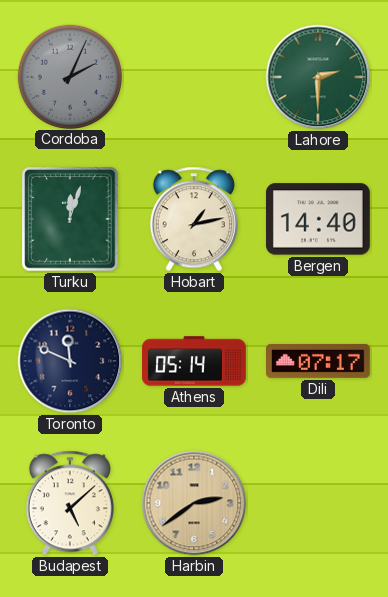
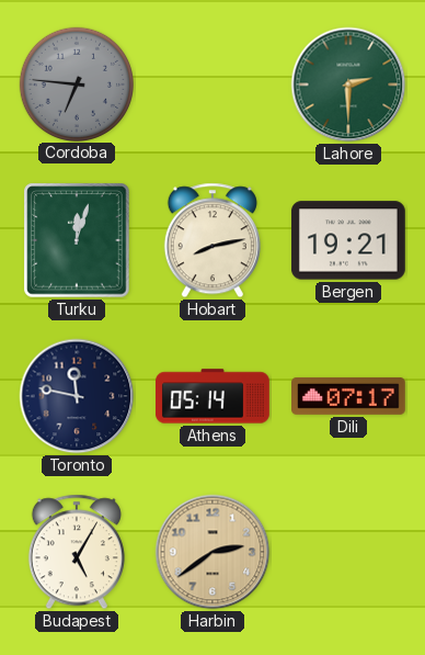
Cordoba: 2:04 -> 6:46 (76, 83)
Hobart: 1:13 -> 8:13 (213, 240)
Bergen: 14:40 -> 19:21 (348, 240)
Toronto: 11:49 -> 11:47 (77, 396)
Budapest: 5:08 -> 5:05 (77, 552)
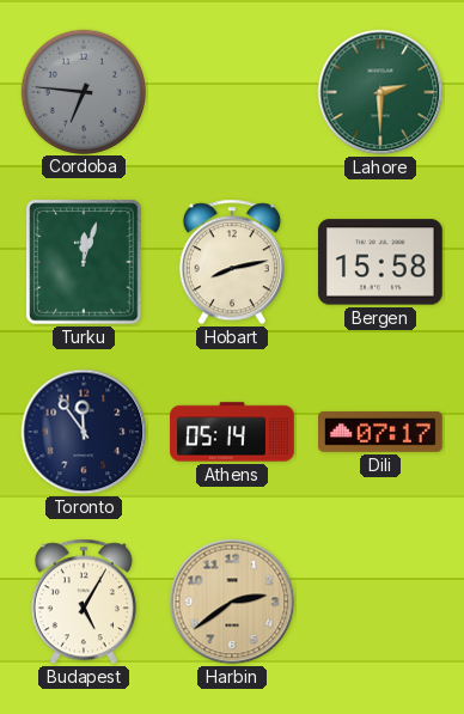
Bergen: 19:21 -> 15:58 (380, 262)
Toronto: 11:47 -> 11:54 (84, 432)
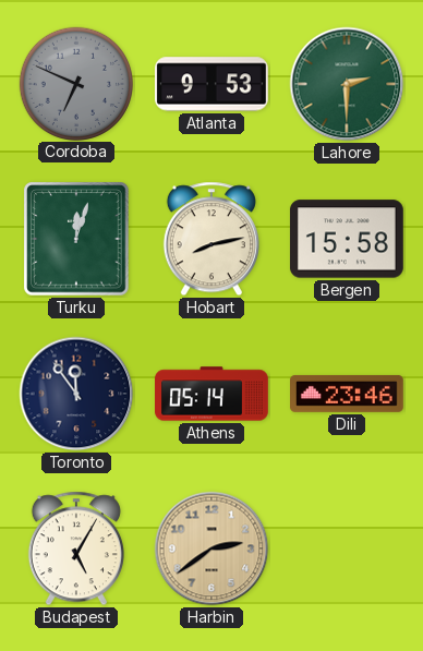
Cordoba: 6:46 -> 6:49 (75, 83)
Atlanta: none -> 9:53 (213, 84)
Dili: 07:17 -> 23:46 (348, 394)
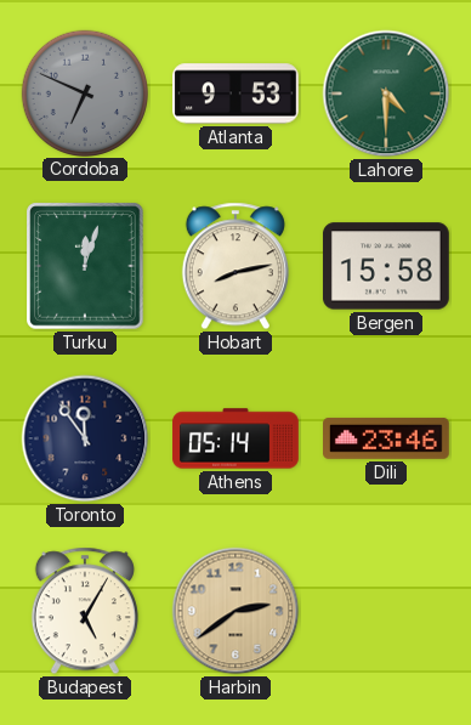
Lahore: 2:30 -> 4:30 (386, 94)
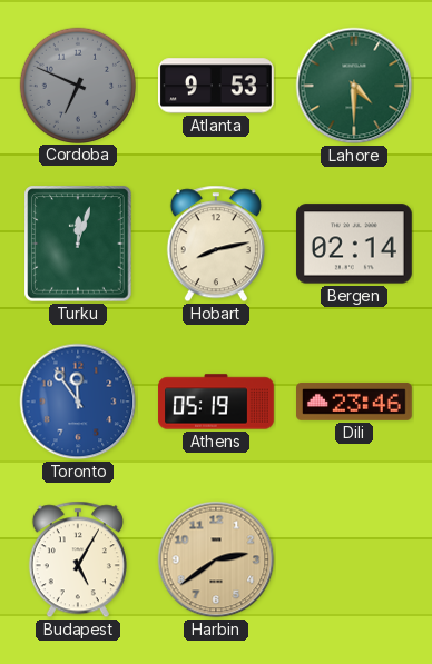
Bergen: 15:58 -> 02:14 (354, 244)
Toronto dial: navy -> blue (78, 402)
Athens: 05:14 -> 05:19 (216, 402)
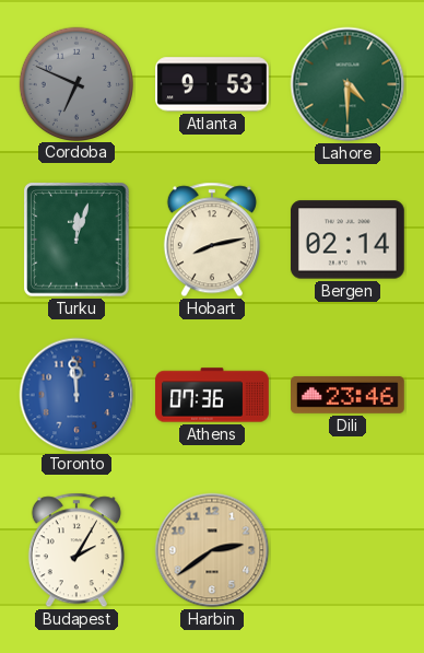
Toronto: 11:54 -> 11:59 (76, 395)
Athens: 05:19 -> 07:36 (212, 395)
Budapest: 5:05 -> 2:05 (76, 550)
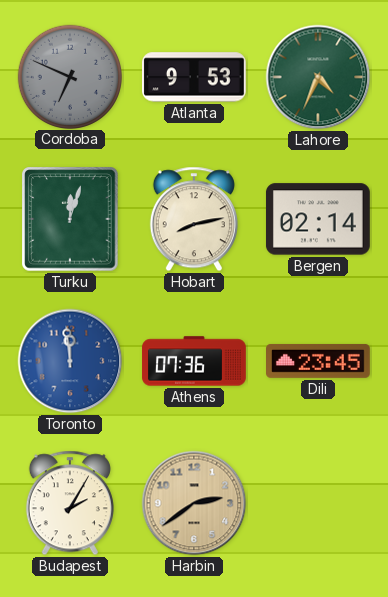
Lahore: 4:30 -> 4:34 (318, 77)
Dili: 23:46 -> 23:45 (319, 361)
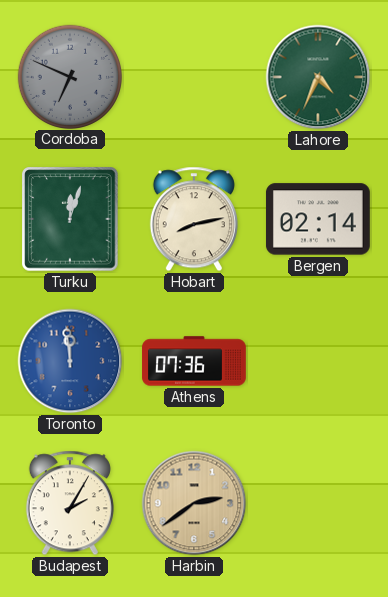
Atlanta: 9:53 -> none (195, 77)
Dili: 23:45 -> none (319, 361)
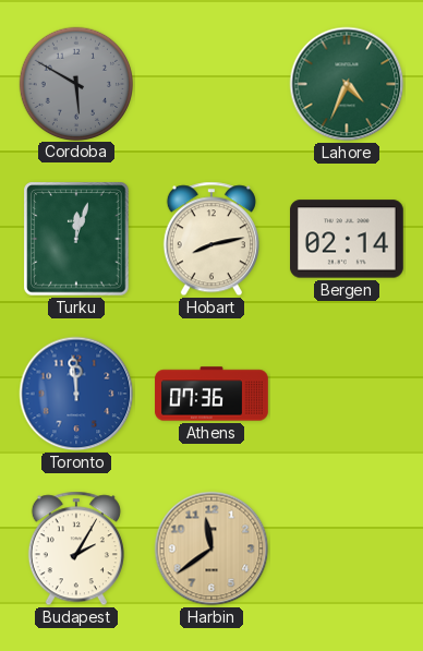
Cordoba: 6:49 -> 5:50 (75, 83)
Harbin: 2:39 -> 11:39 (211, 548)
